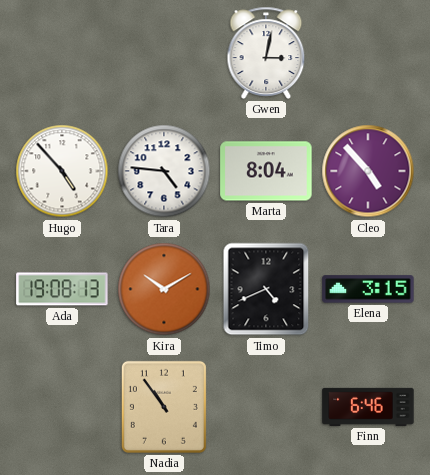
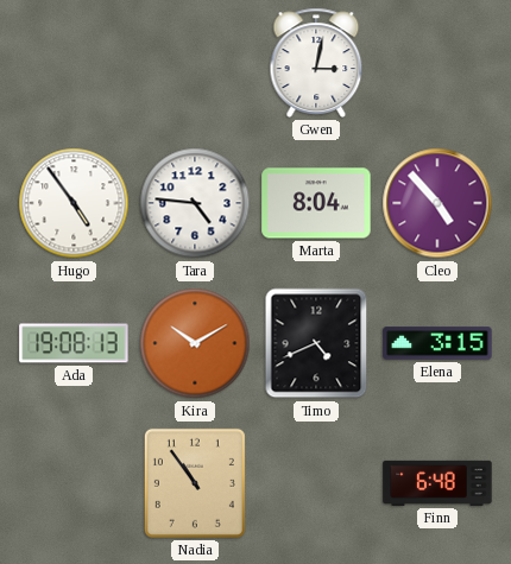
Hugo: 4:53 -> 4:54 (74, 203)
Finn: 6:46 -> 6:48 (437, 483)
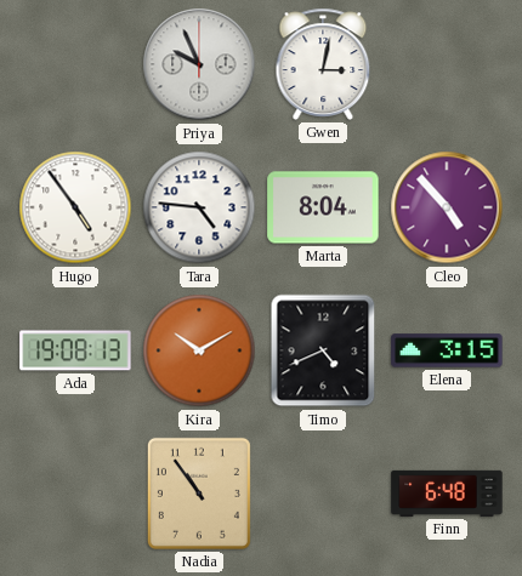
Priya: none -> 9:56 (199, 64)
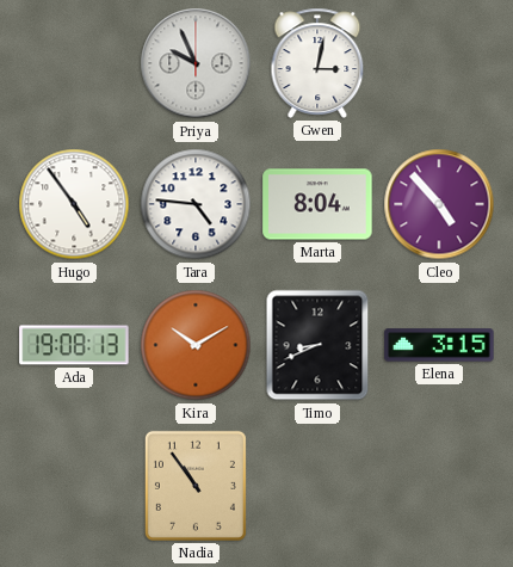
Timo: 4:41 -> 8:41 (317, 345)
Finn: 6:48 -> none (447, 494)
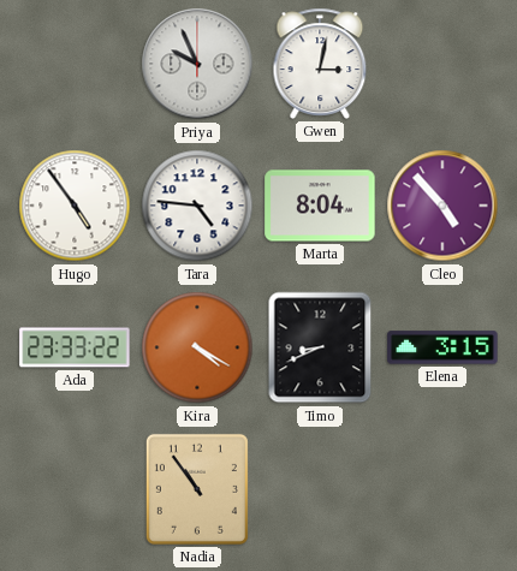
Ada: 19:08 -> 23:33 (75, 347)
Kira: 10:10 -> 4:20 (197, 347)
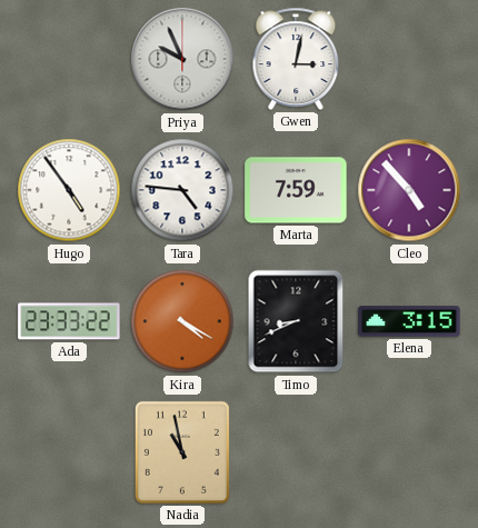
Marta: 8:04 -> 7:59 (296, 190)
Nadia: 10:54 -> 10:58 (182, 452)
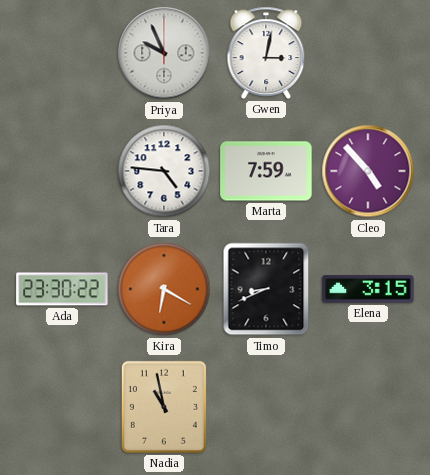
Hugo: 4:54 -> none (69, 190)
Ada: 23:33 -> 23:30 (62, 289)
Kira: 4:20 -> 6:20 (164, 289)
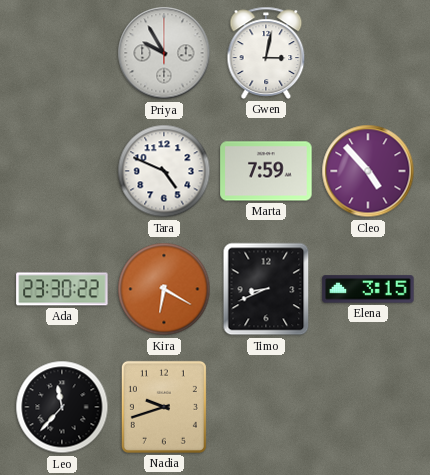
Priya: 9:56 -> 9:55 (164, 53)
Tara: 4:46 -> 4:49 (164, 171)
Leo: none -> 11:37 (62, 407)
Nadia: 10:58 -> 9:42 (164, 407)
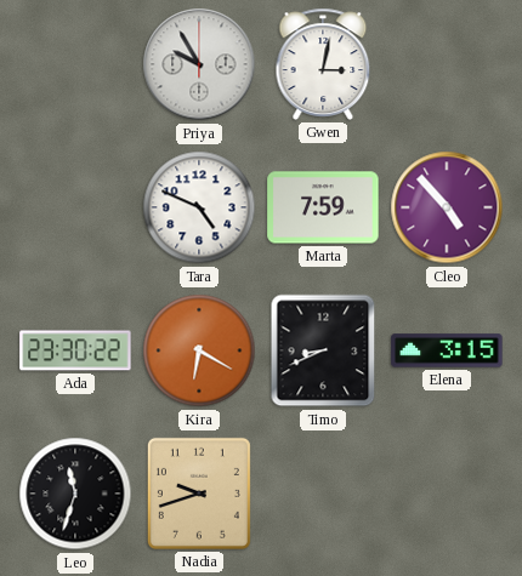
Leo: 11:37 -> 11:33 (75, 494)
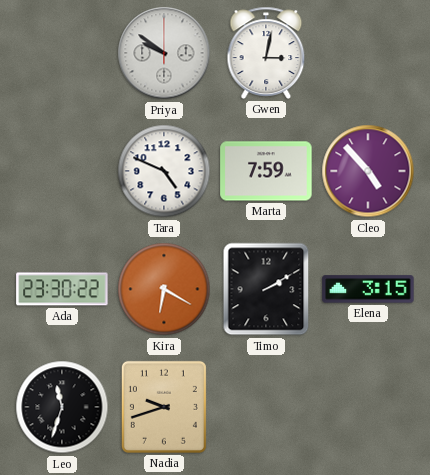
Priya: 9:55 -> 9:51 (164, 53)
Timo: 8:41 -> 2:10 (266, 289)
